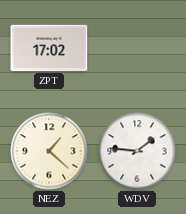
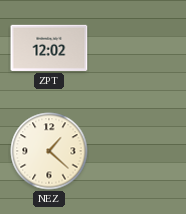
ZPT: 17:02 -> 12:02 (49, 48)
WDV: 1:46 -> none (137, 151)
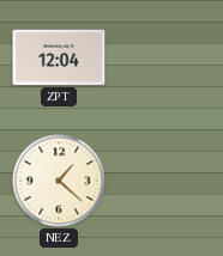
ZPT: 12:02 -> 12:04 (59, 57)
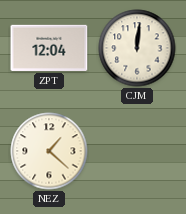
CJM: none -> 12:01 (137, 48)
